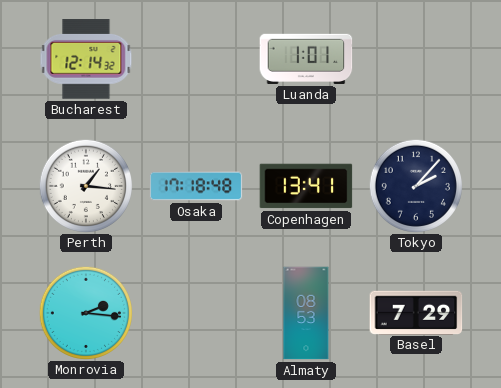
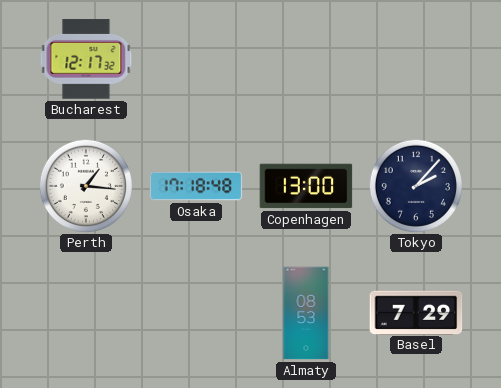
Bucharest: 12:14 -> 12:17 (86, 59)
Luanda: 1:01 -> none (306, 59)
Copenhagen: 13:41 -> 13:00 (306, 186)
Monrovia: 2:16 -> none (85, 312)
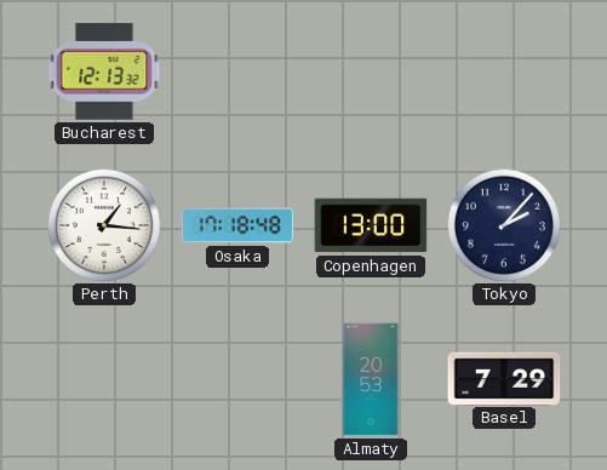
Bucharest: 12:17 -> 12:13 (104, 71)
Almaty: 08:53 -> 20:53 (371, 379)
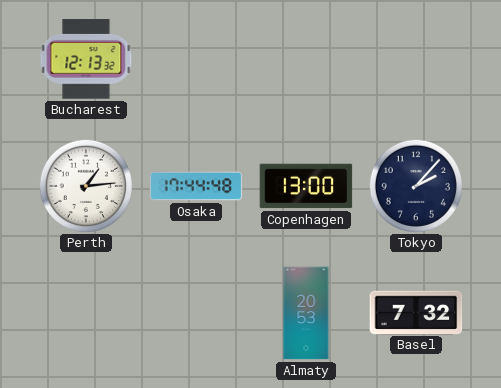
Perth: 1:16 -> 1:14 (85, 185)
Osaka: 17:18 -> 17:44 (196, 186)
Basel: 7:29 -> 7:32 (416, 312)
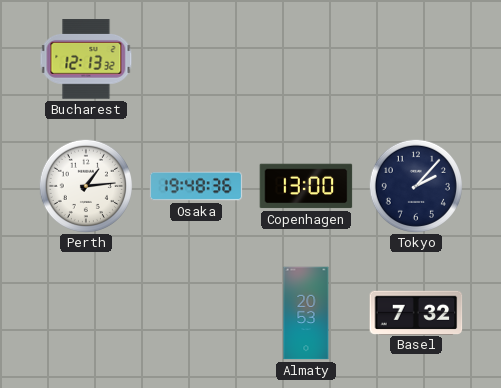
Osaka: 17:44 -> 19:48 (196, 186)
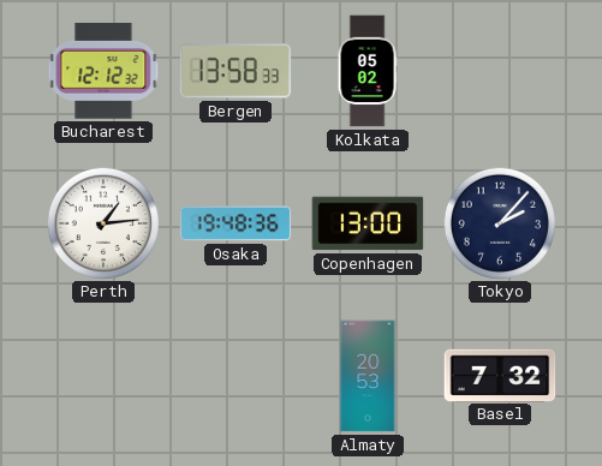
Bucharest: 12:13 -> 12:12 (103, 71)
Bergen: none -> 13:58 (236, 71)
Kolkata: none -> 05:02 (368, 71)
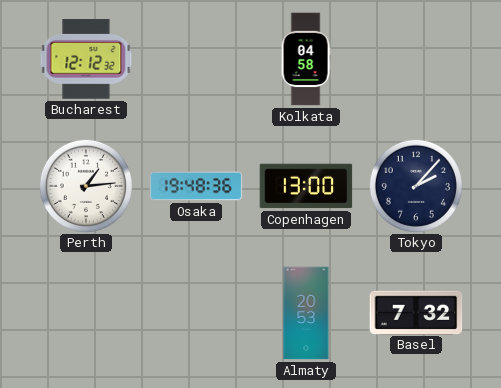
Bergen: 13:58 -> none (236, 71)
Kolkata: 05:02 -> 04:58 (306, 59)
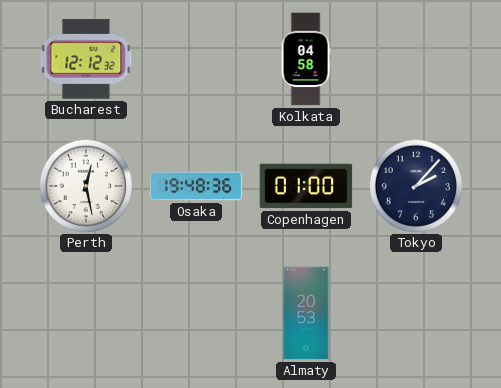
Perth: 1:14 -> 12:28 (85, 185)
Copenhagen: 13:00 -> 01:00 (306, 186)
Basel: 7:32 -> none (416, 312)
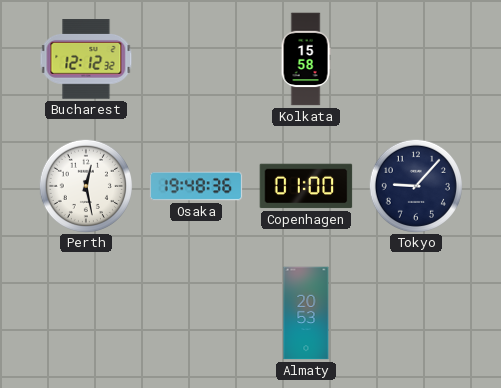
Kolkata: 04:58 -> 15:58 (306, 59)
Tokyo: 2:07 -> 9:07 (415, 185)
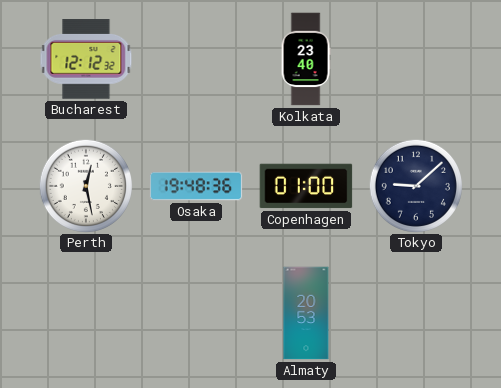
Kolkata: 15:58 -> 23:40 (306, 59)
Tokyo: 9:07 -> 9:08 (415, 185)
